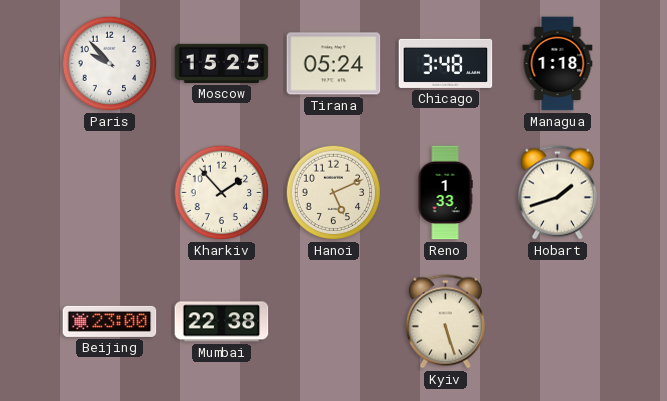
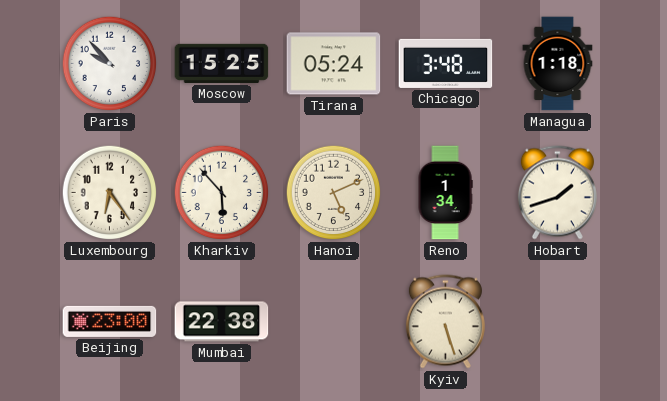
Luxembourg: none -> 6:24 (110, 193)
Kharkiv: 1:53 -> 5:53 (222, 193)
Reno: 1:33 -> 1:34 (445, 193)
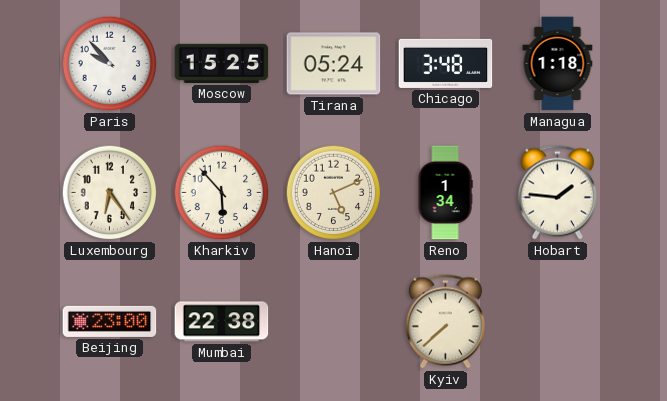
Hobart: 1:42 -> 1:46 (557, 193)
Kyiv: 5:27 -> 7:38 (445, 322)
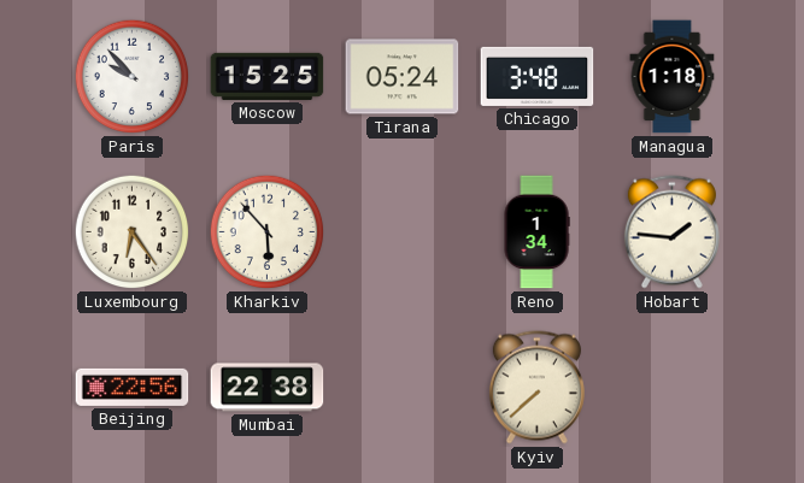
Hanoi: 5:11 -> none (334, 193)
Beijing: 23:00 -> 22:56 (133, 387)
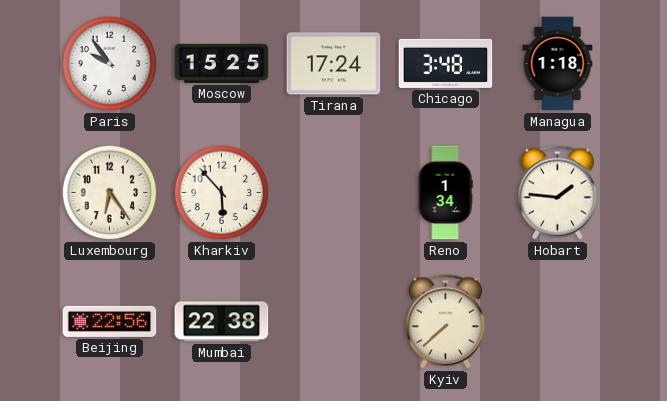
Paris: 9:53 -> 9:54 (110, 64)
Tirana: 05:24 -> 17:24 (334, 64)
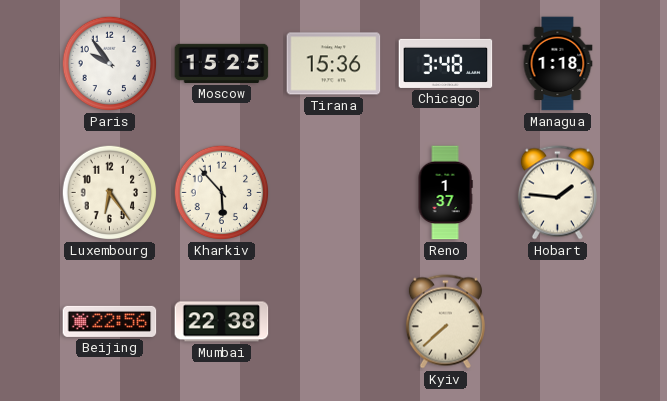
Tirana: 17:24 -> 15:36 (334, 64)
Reno: 1:34 -> 1:37 (445, 193)
